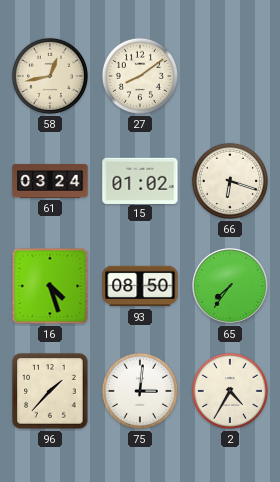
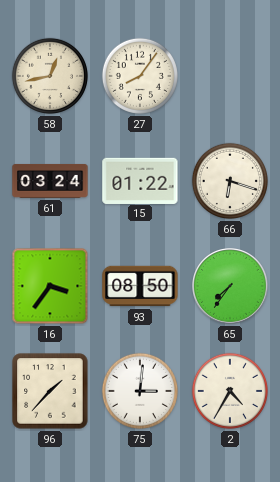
27: 8:09 -> 8:06 (140, 76)
15: 01:02 -> 01:22 (140, 180)
16: 4:27 -> 3:36 (50, 286)
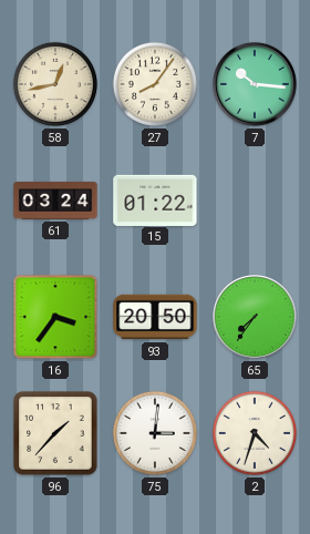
7: none -> 10:16 (256, 85)
66: 6:18 -> none (230, 181)
93: 08:50 -> 20:50 (155, 317)
2: 4:35 -> 4:33 (255, 433)
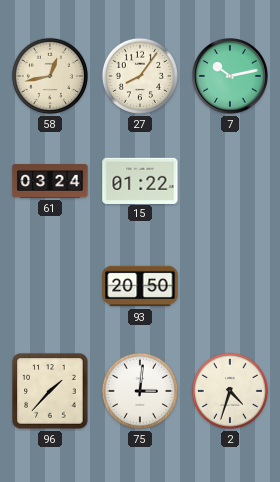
7: 10:16 -> 10:13 (231, 77)
16: 3:36 -> none (55, 317)
65: 7:36 -> none (256, 318)
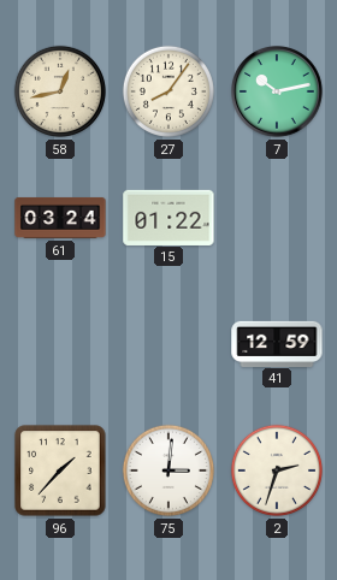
93: 20:50 -> none (140, 286)
41: none -> 12:59 (277, 343)
2: 4:33 -> 2:33 (277, 470)
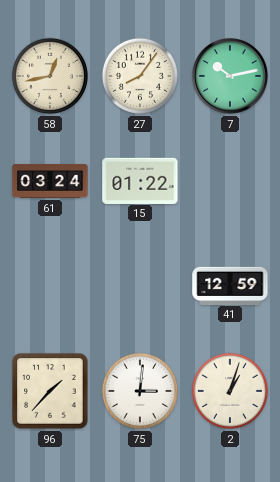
2: 2:33 -> 1:03 (230, 391)
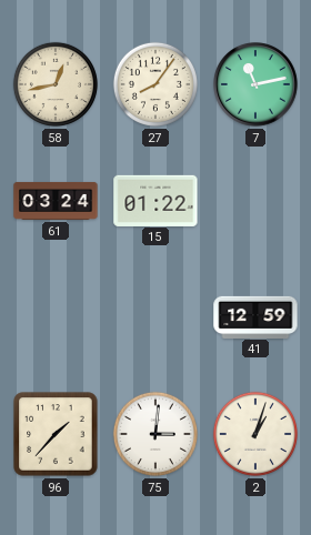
7: 10:13 -> 11:13 (257, 85)
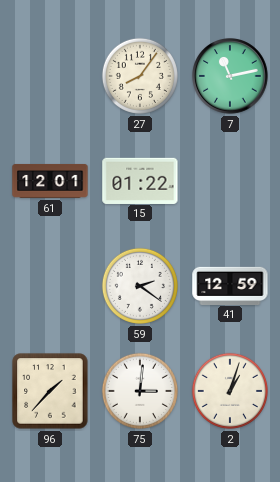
58: 12:43 -> none (56, 84)
61: 03:24 -> 12:01 (50, 181)
59: none -> 2:21 (140, 286)
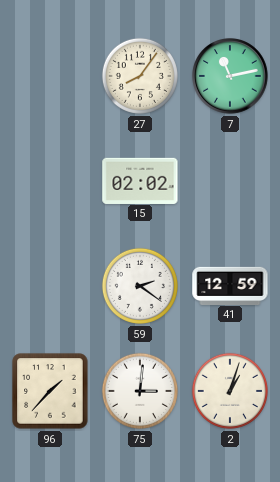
61: 12:01 -> none (50, 181)
15: 01:22 -> 02:02 (140, 180)
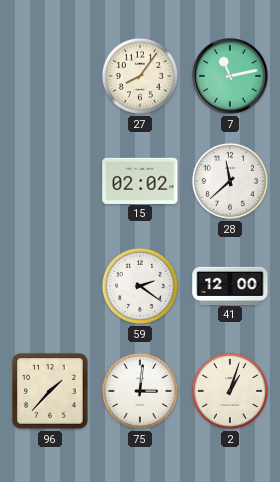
28: none -> 11:38 (230, 181)
41: 12:59 -> 12:00 (230, 285)
